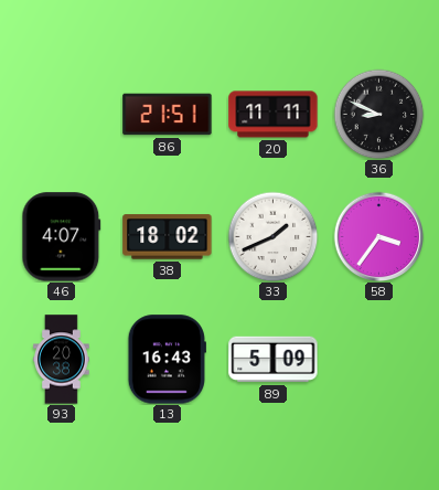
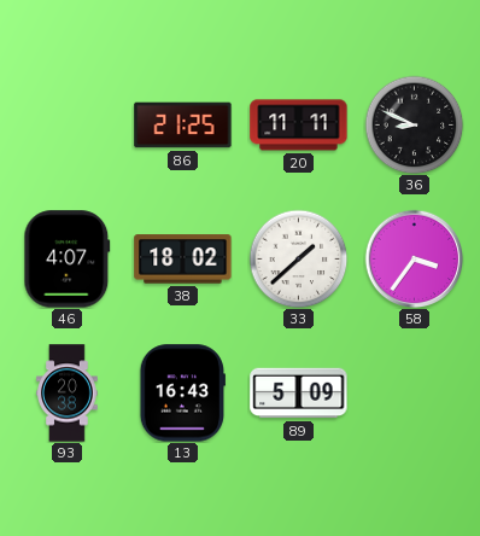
86: 21:51 -> 21:25 (183, 126)
33: 1:41 -> 1:38 (298, 258)
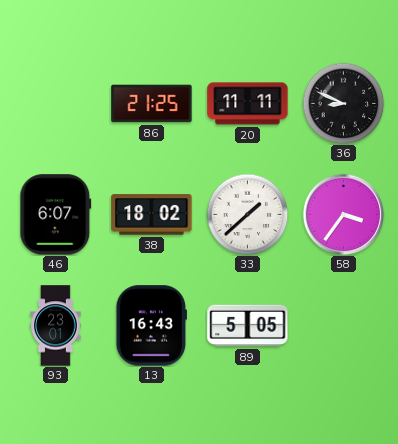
46: 4:07 -> 6:07 (56, 215)
93: 20:38 -> 23:01 (56, 326)
89: 5:09 -> 5:05 (248, 326)
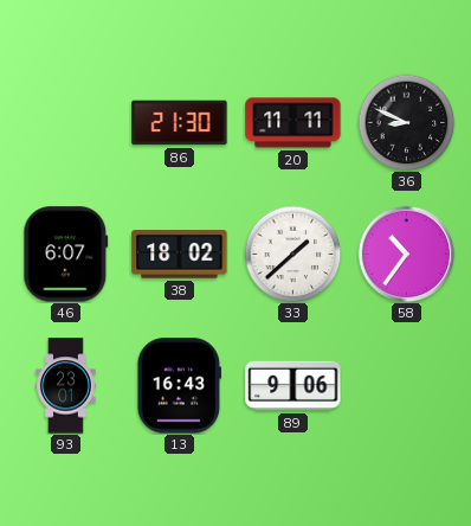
86: 21:25 -> 21:30 (180, 123)
58: 3:36 -> 10:36 (406, 254)
89: 5:05 -> 9:06 (293, 386)
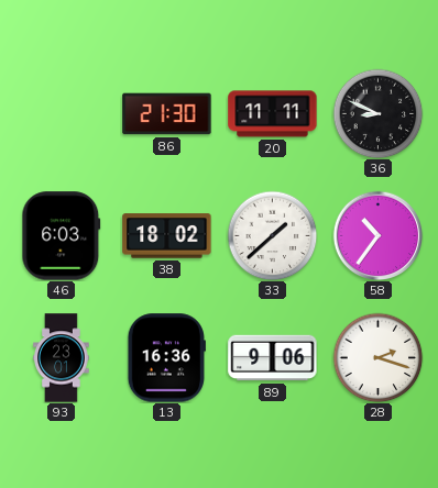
46: 6:07 -> 6:03 (62, 236)
13: 16:43 -> 16:36 (166, 358)
28: none -> 2:18 (377, 357)
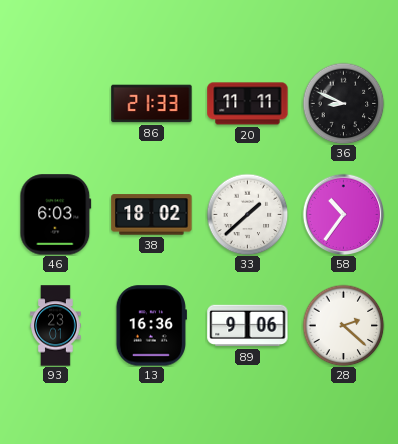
86: 21:30 -> 21:33 (152, 104)
28: 2:18 -> 2:22 (343, 325)
